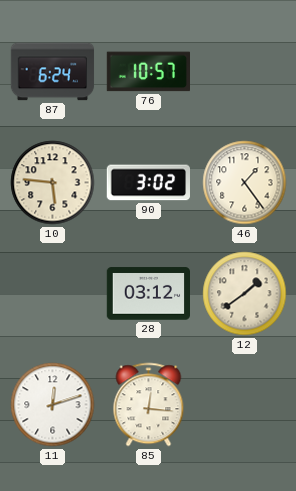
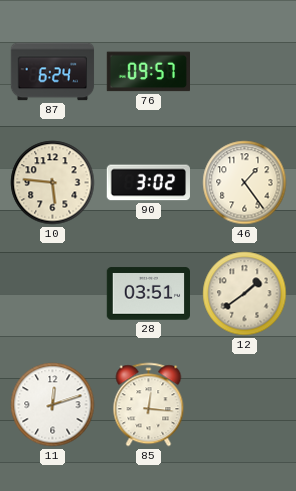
76: 10:57 -> 09:57 (148, 72)
28: 03:12 -> 03:51 (149, 294)
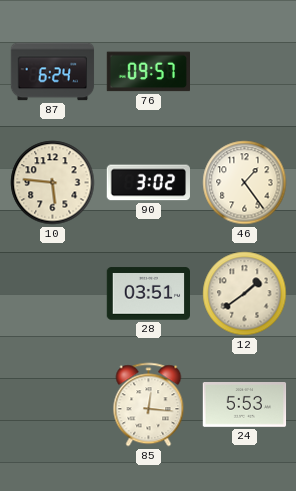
11: 12:12 -> none (53, 405)
24: none -> 5:53 (245, 405)
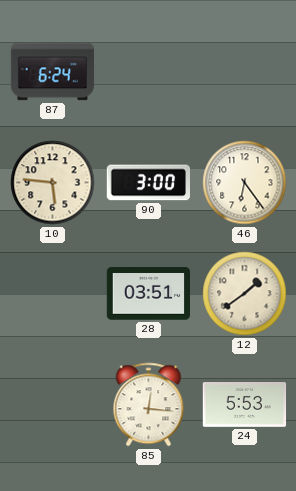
76: 09:57 -> none (148, 72)
90: 3:02 -> 3:00 (148, 183)
46: 1:24 -> 6:24 (245, 183)
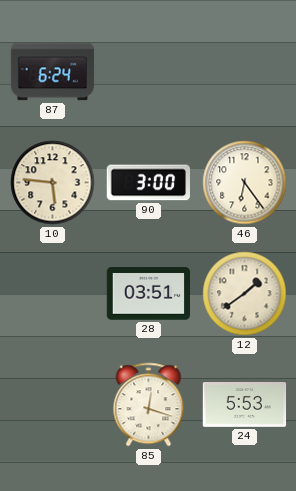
85: 12:16 -> 12:18 (149, 405)
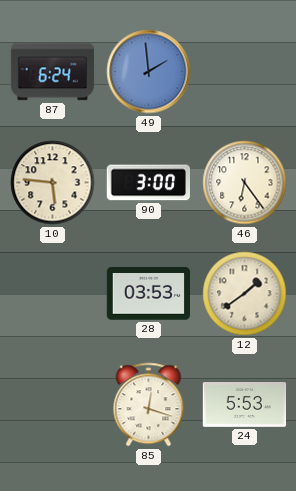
49: none -> 1:59 (149, 72)
28: 03:51 -> 03:53 (149, 294)
